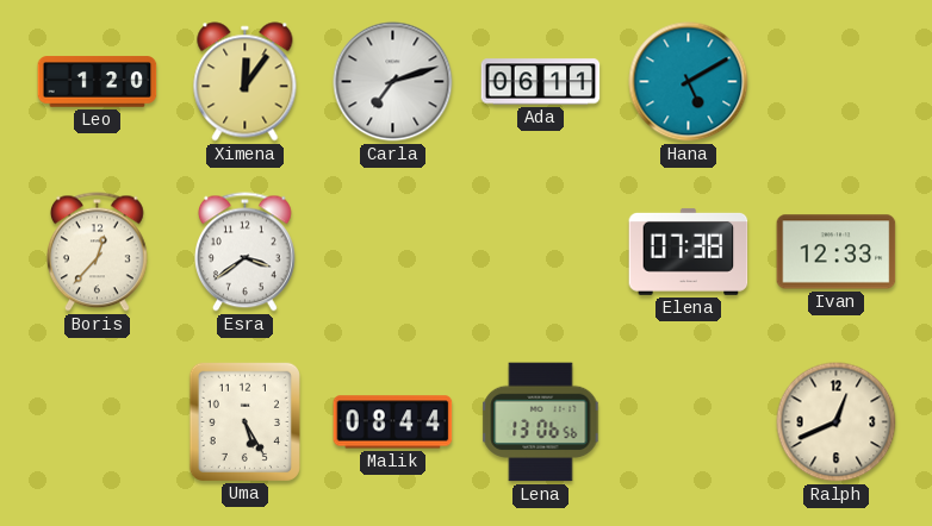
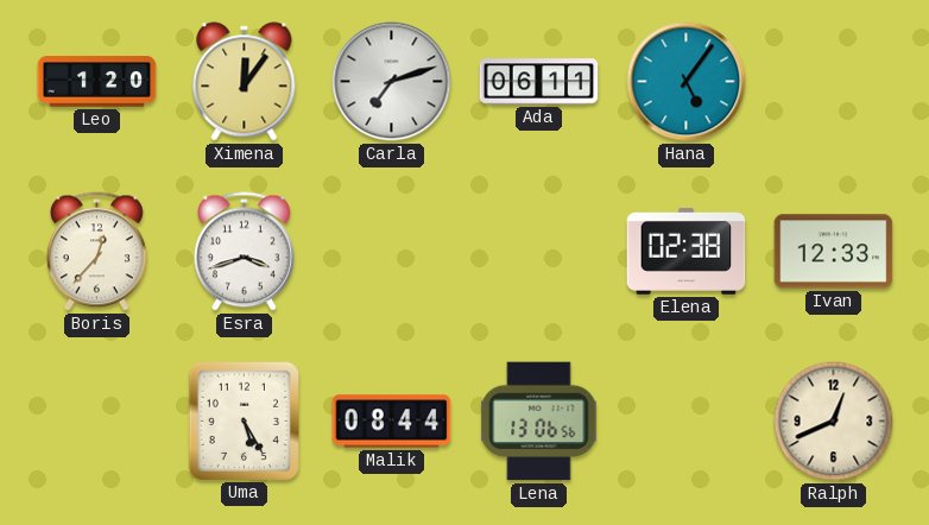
Hana: 5:10 -> 5:06 (687, 82)
Esra: 3:39 -> 3:42 (245, 252)
Elena: 07:38 -> 02:38 (687, 251)
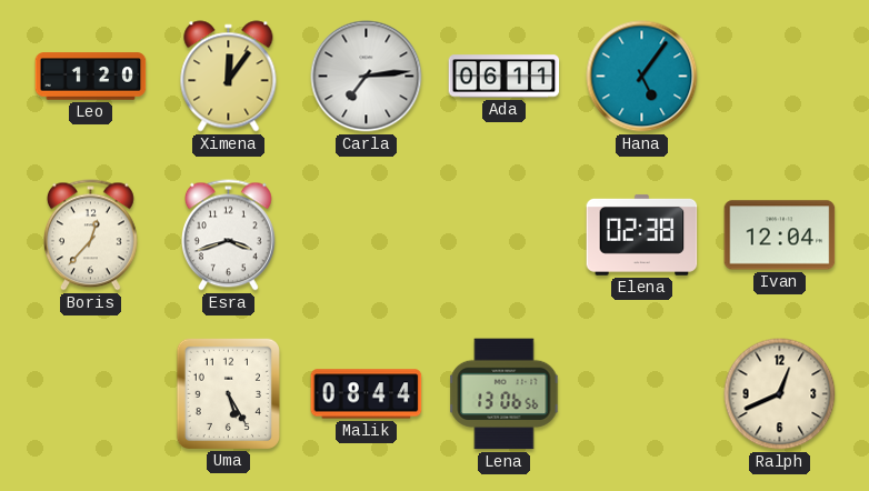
Carla: 7:12 -> 7:14 (367, 77)
Ivan: 12:33 -> 12:04 (780, 236)
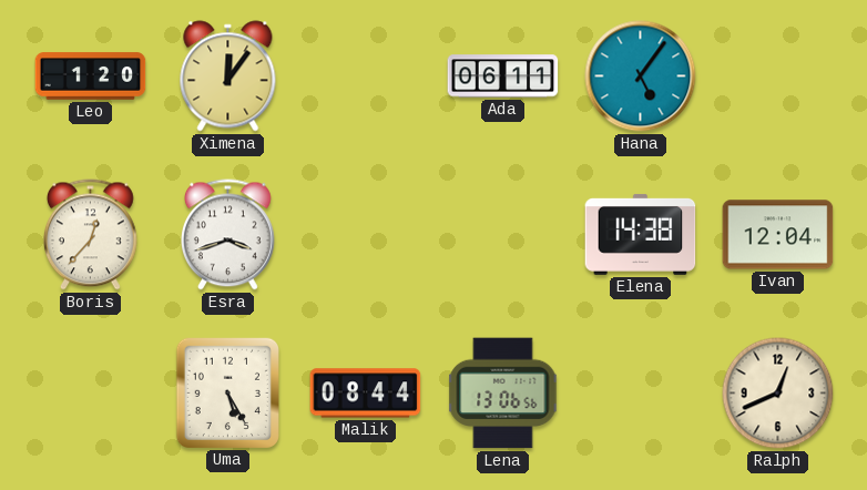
Carla: 7:14 -> none (367, 77)
Elena: 02:38 -> 14:38 (641, 234)
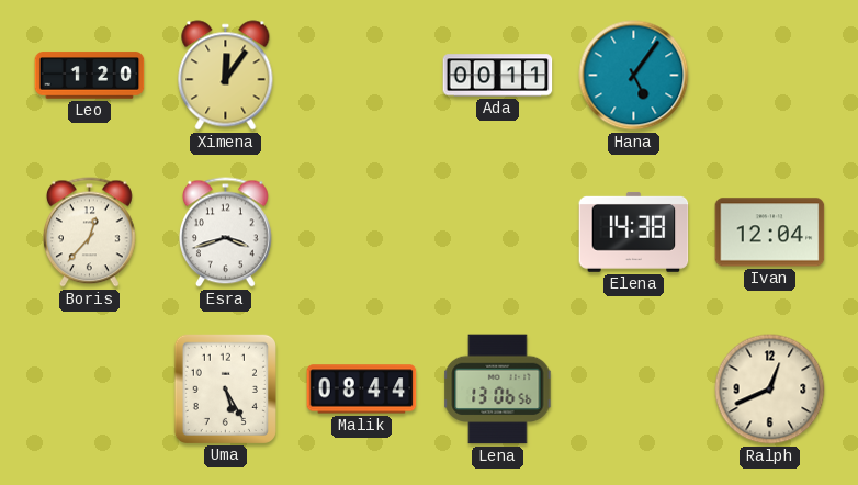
Ada: 06:11 -> 00:11 (498, 76)
